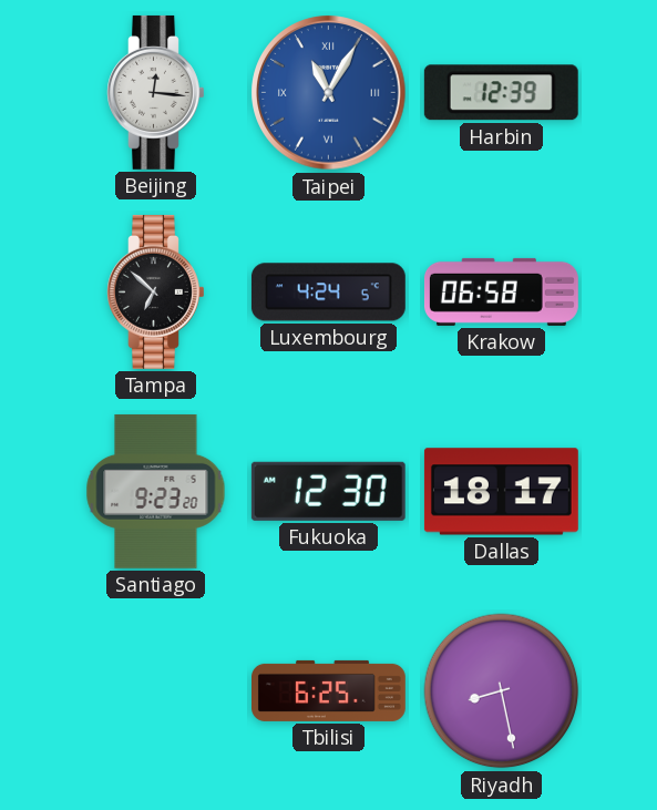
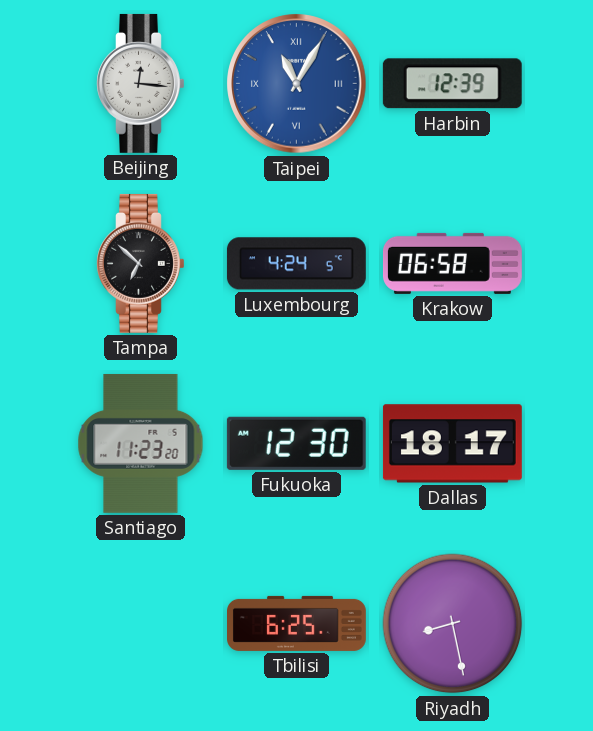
Santiago: 9:23 -> 11:23 (141, 443)
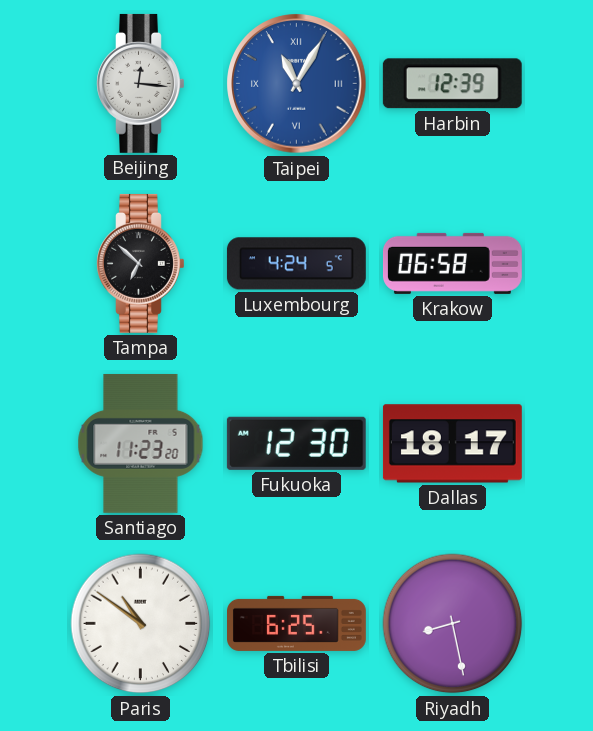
Paris: none -> 10:51 (141, 624)
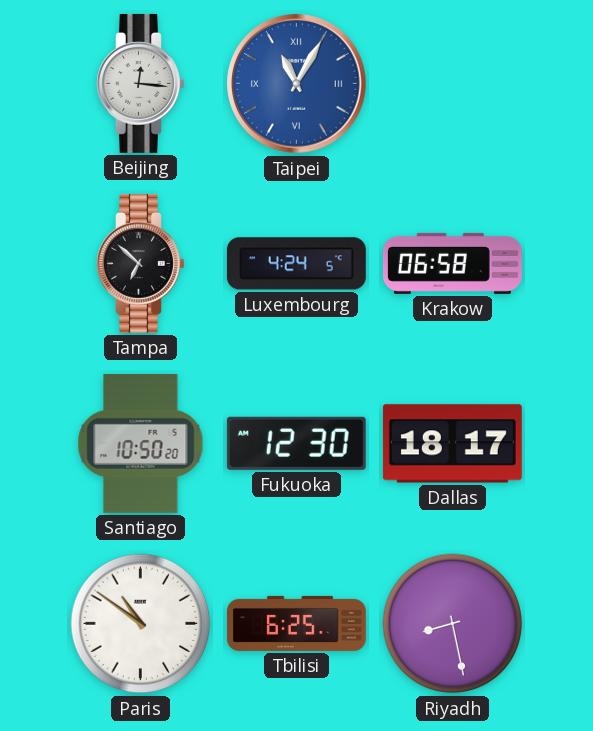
Harbin: 12:39 -> none (452, 84)
Santiago: 11:23 -> 10:50 (141, 443)
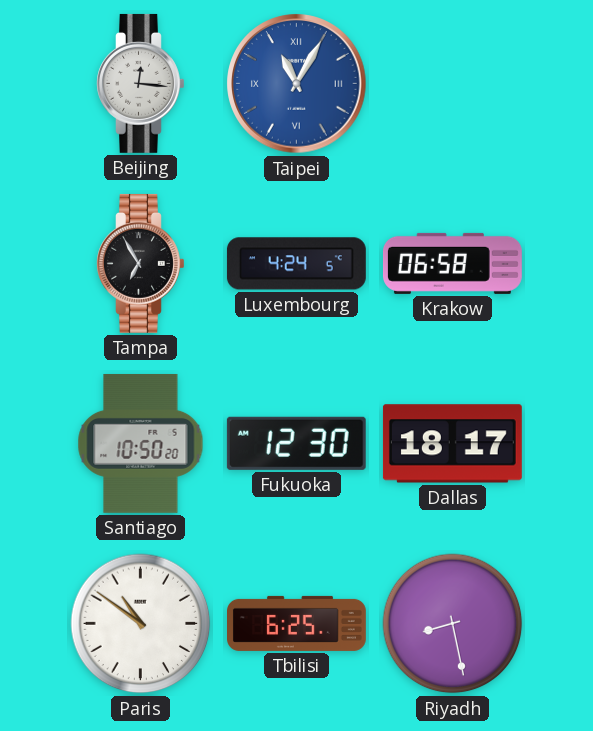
Tampa: 6:52 -> 6:55 (141, 263)
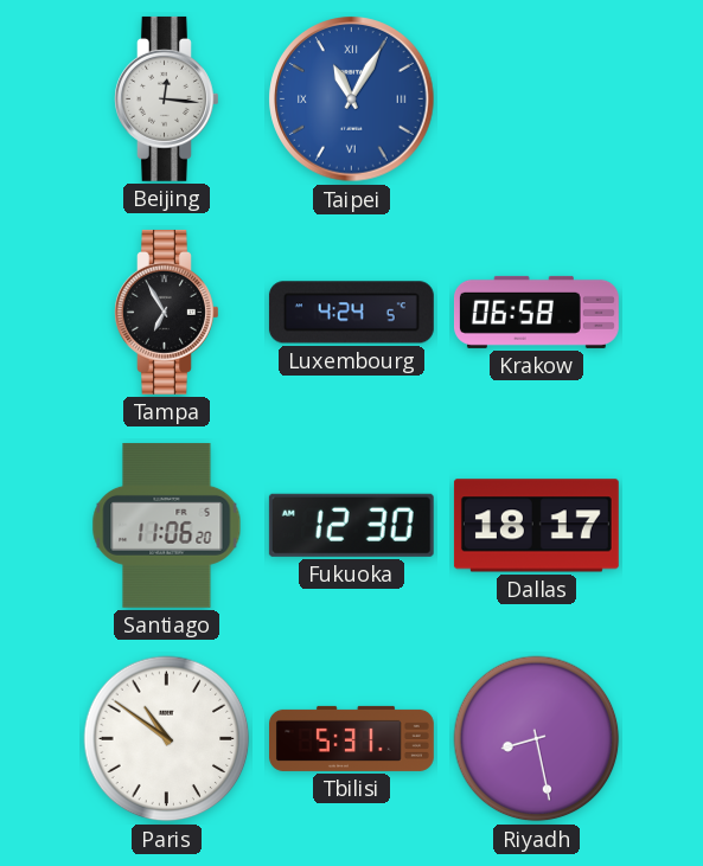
Santiago: 10:50 -> 11:06 (167, 525)
Tbilisi: 6:25 -> 5:31 (352, 738)
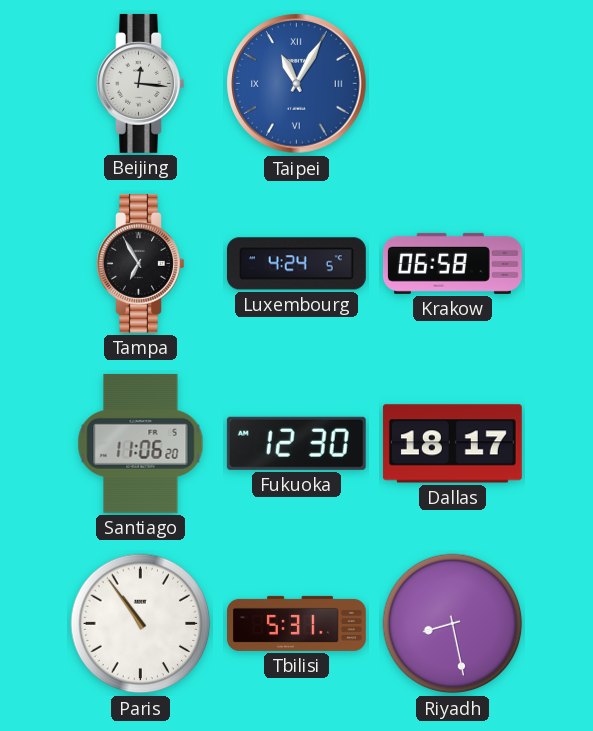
Paris: 10:51 -> 10:54 (141, 624)
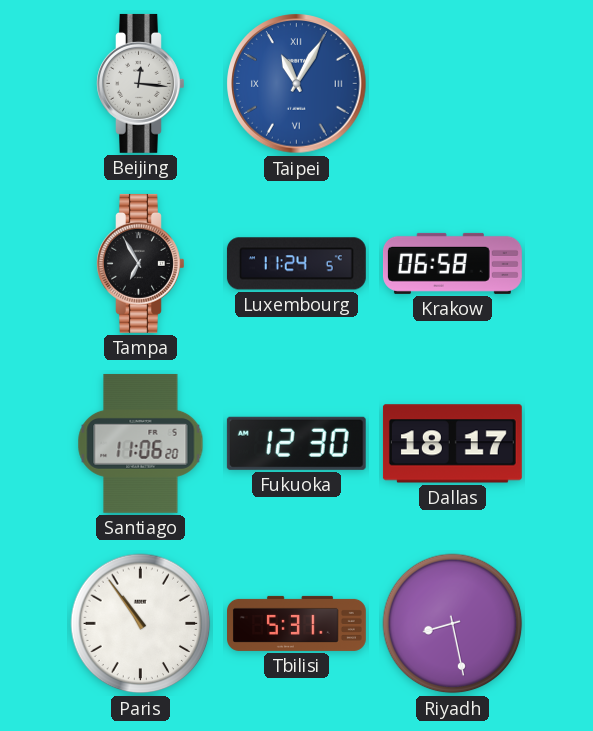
Luxembourg: 4:24 -> 11:24 (296, 264)
